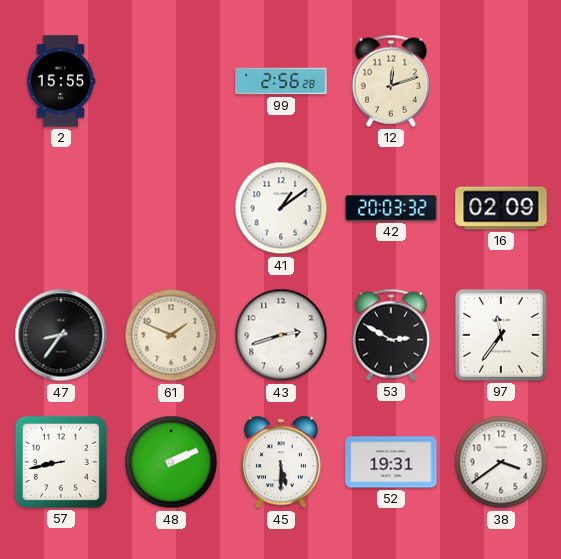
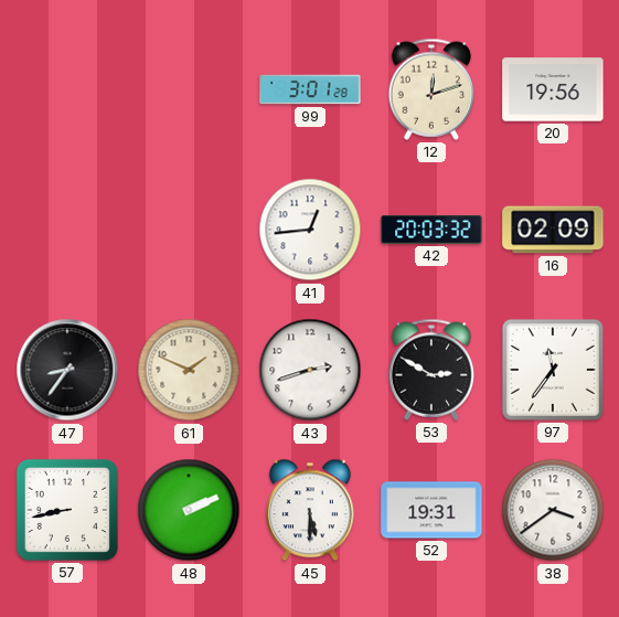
2: 15:55 -> none (61, 81)
99: 2:56 -> 3:01 (310, 89)
20: none -> 19:56 (553, 89)
41: 1:09 -> 12:44 (310, 230)
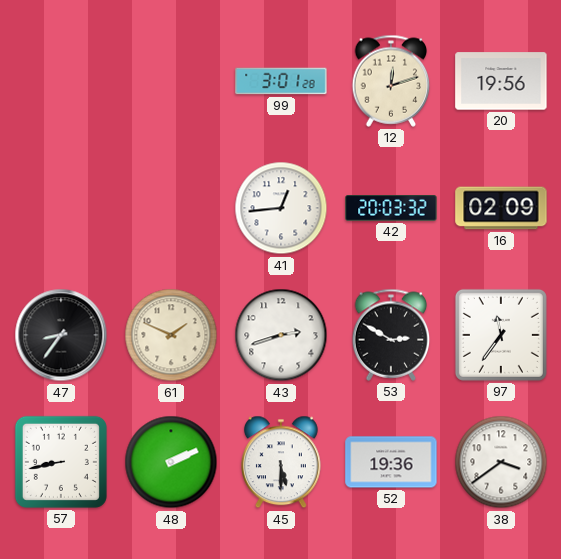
52: 19:31 -> 19:36 (391, 462)
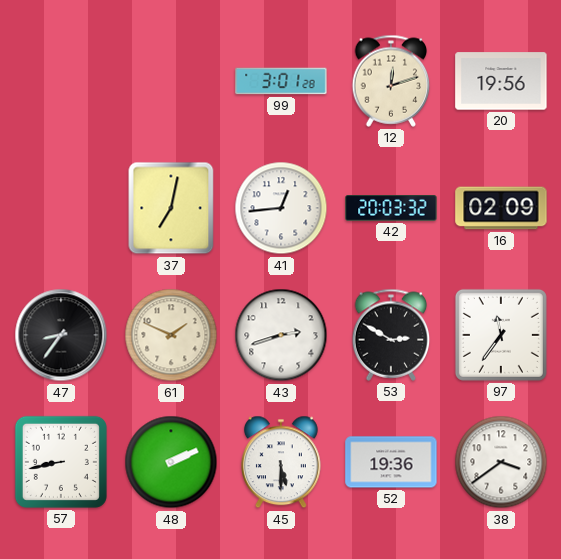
37: none -> 7:02 (171, 208)
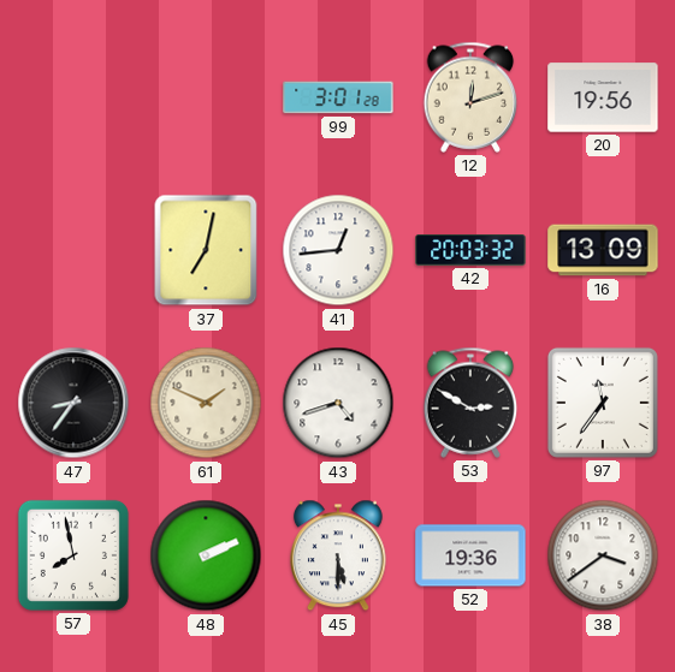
16: 02:09 -> 13:09 (603, 250)
43: 2:42 -> 4:42 (338, 403)
57: 8:43 -> 7:58 (73, 555)
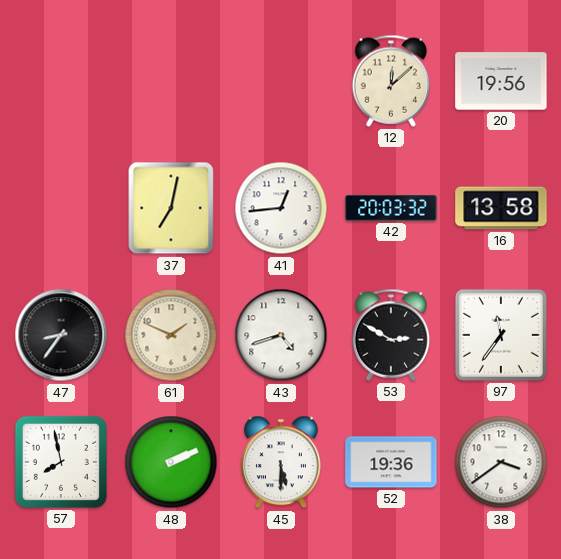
99: 3:01 -> none (338, 97)
12: 12:12 -> 12:08 (391, 81)
16: 13:09 -> 13:58 (501, 208)
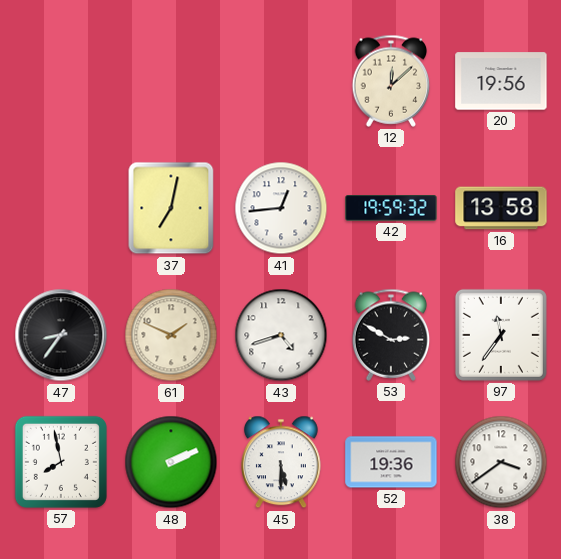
42: 20:03 -> 19:59 (391, 209)
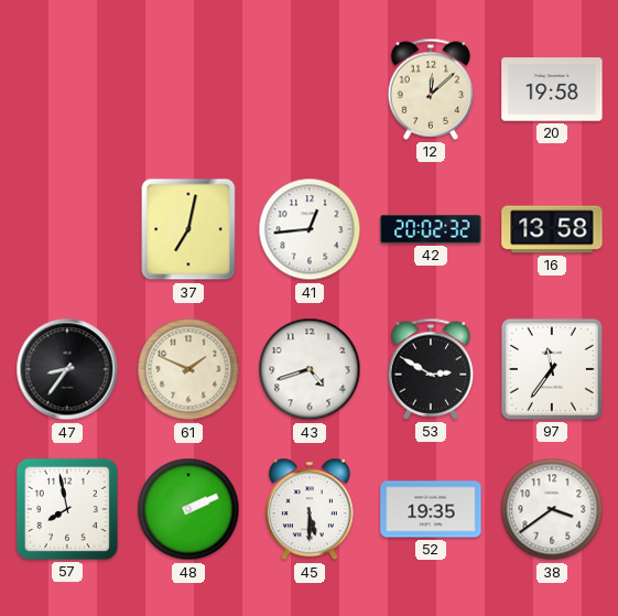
20: 19:56 -> 19:58 (552, 89)
42: 19:59 -> 20:02 (431, 230)
52: 19:36 -> 19:35 (431, 509)
